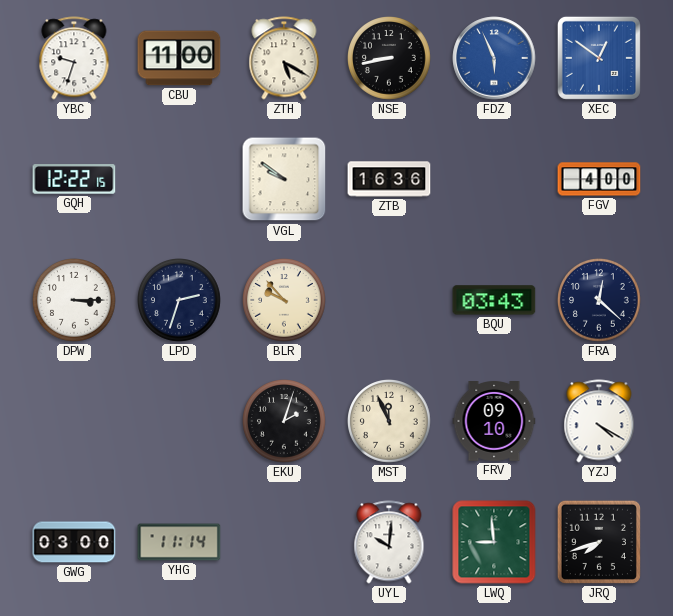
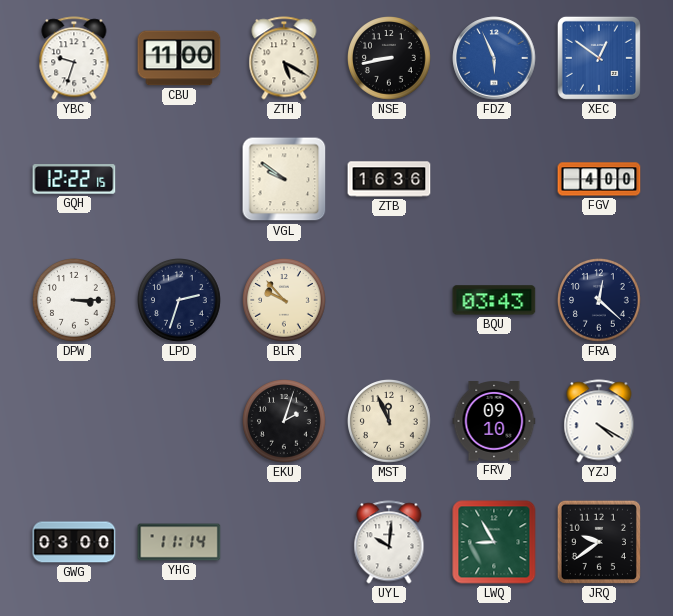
LWQ: 8:59 -> 8:55 (494, 542)
JRQ: 7:42 -> 9:39 (599, 542)
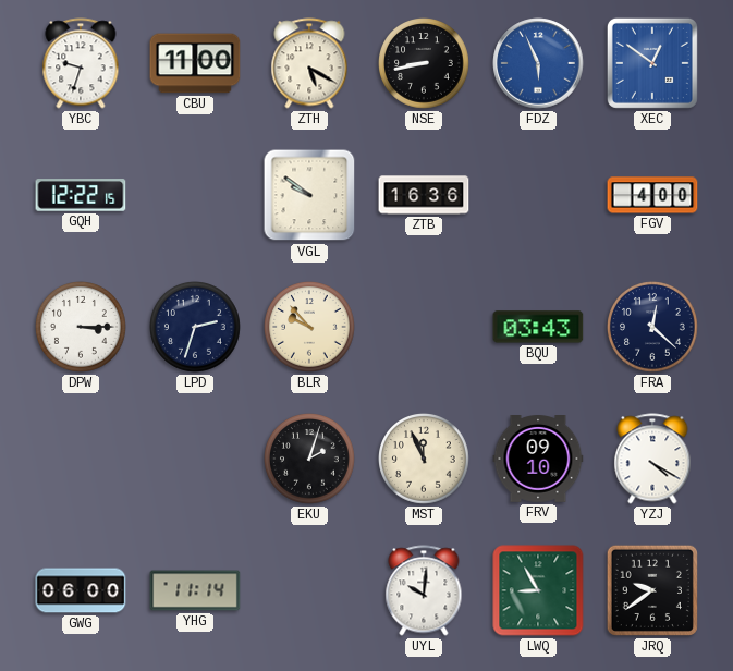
GWG: 03:00 -> 06:00 (81, 590)
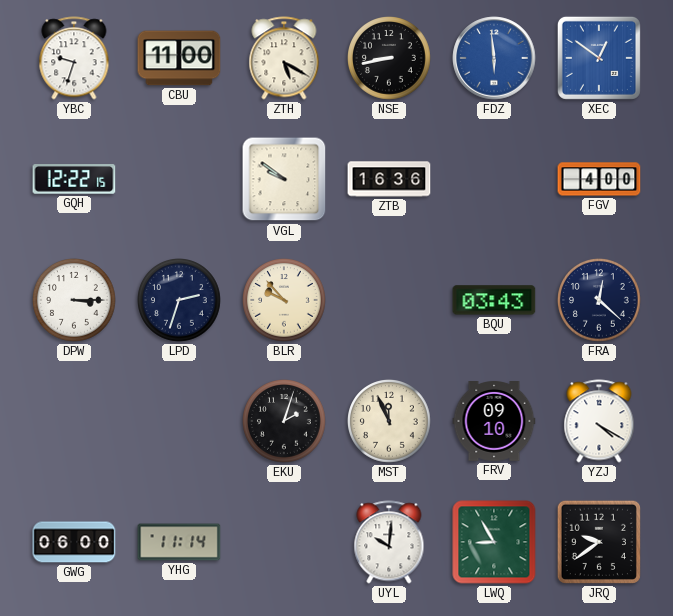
FDZ: 5:56 -> 5:59 (494, 58)
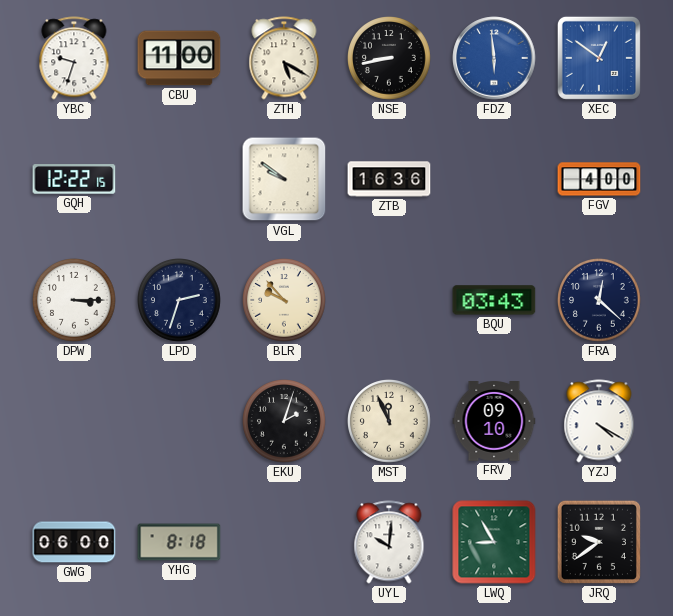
YHG: 11:14 -> 8:18 (179, 542)
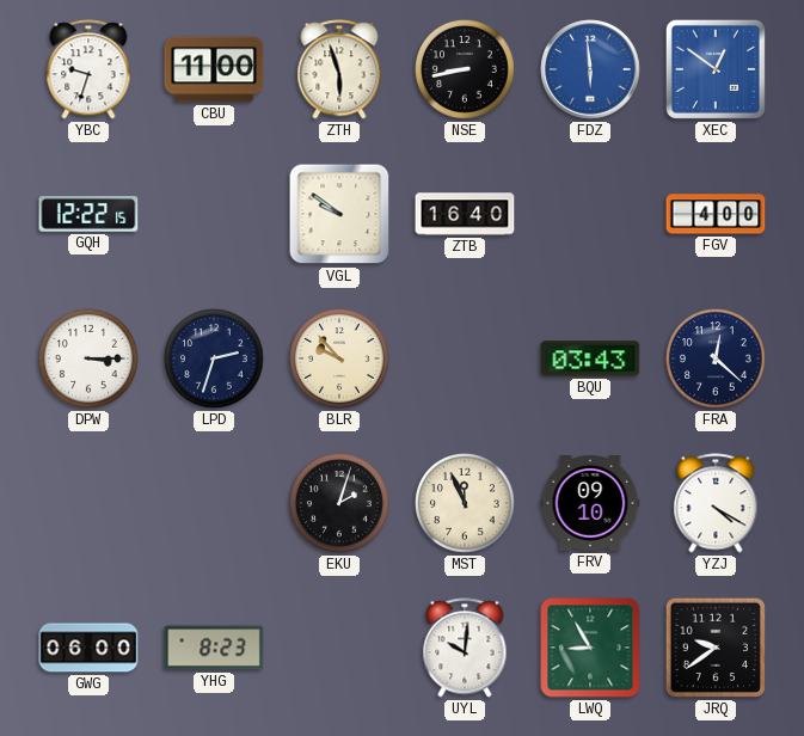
ZTH: 5:20 -> 5:57 (339, 69)
ZTB: 16:36 -> 16:40 (465, 214)
YHG: 8:18 -> 8:23 (214, 648)
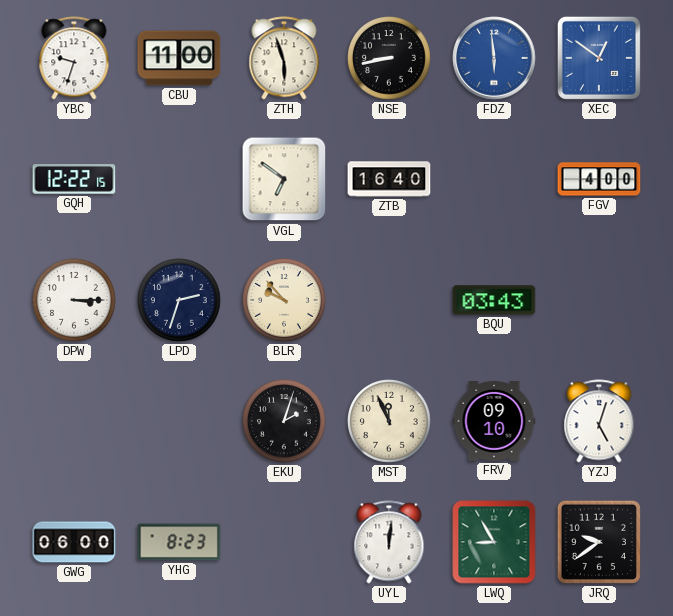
VGL: 9:51 -> 6:51 (284, 179)
FRA: 12:22 -> none (717, 360)
YZJ: 4:20 -> 5:03 (599, 421)
UYL: 10:01 -> 12:01 (389, 542)
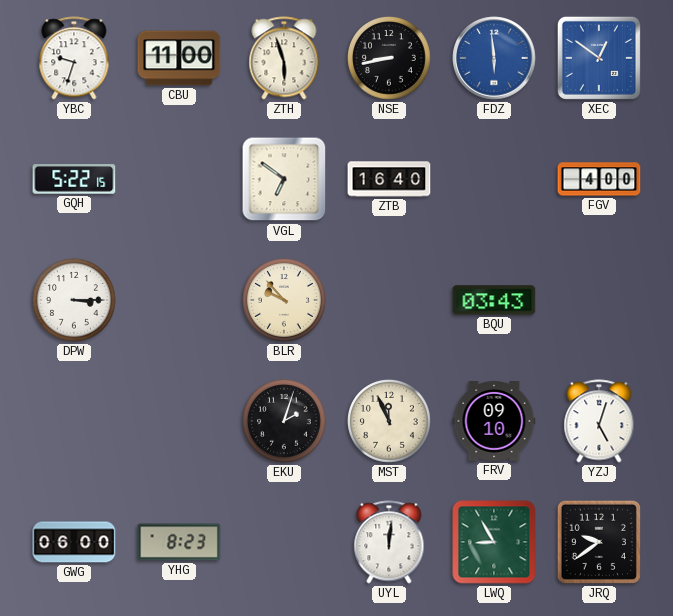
GQH: 12:22 -> 5:22 (74, 179)
LPD: 2:33 -> none (180, 301)
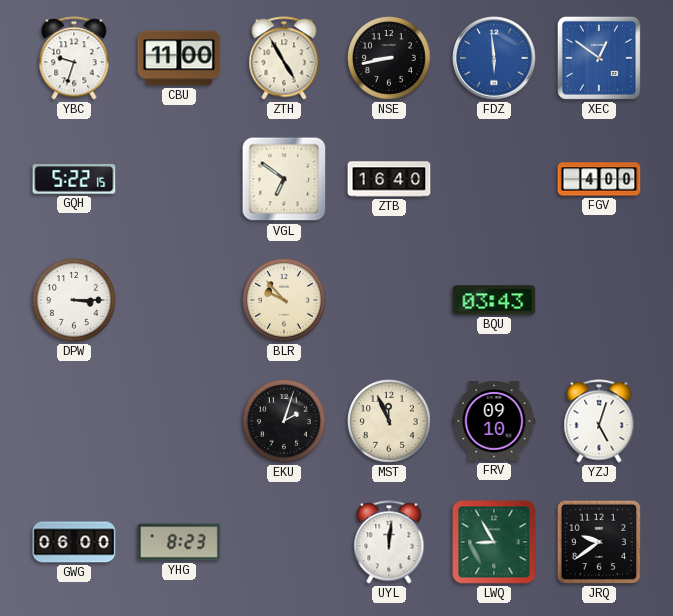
ZTH: 5:57 -> 4:55 (284, 58)
